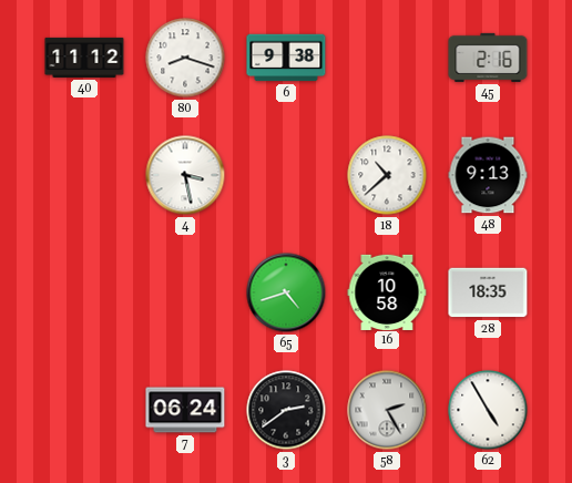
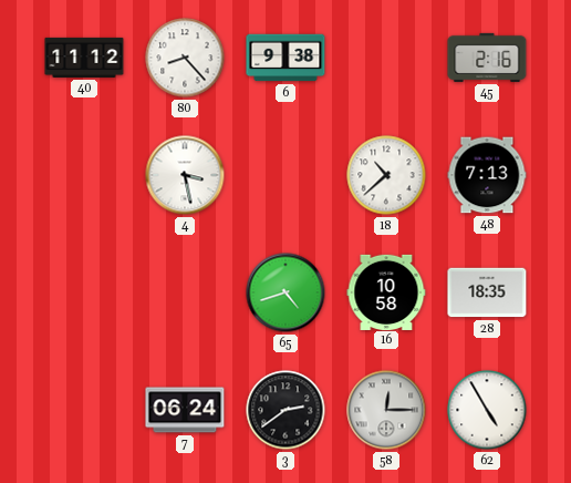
80: 8:18 -> 8:23 (185, 58)
48: 9:13 -> 7:13 (487, 175)
58: 2:25 -> 12:15 (386, 410)
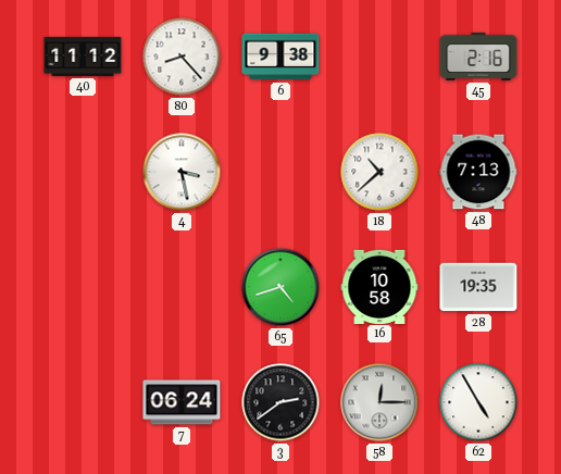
28: 18:35 -> 19:35 (478, 287)
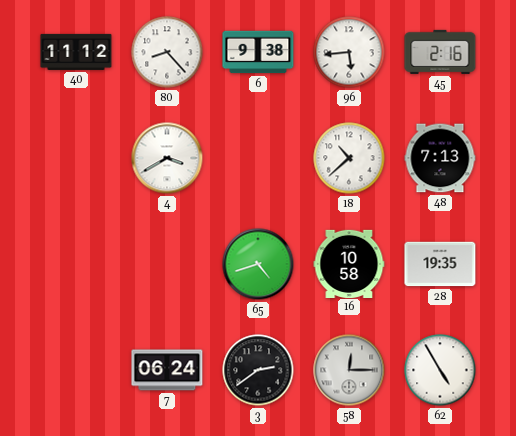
96: none -> 5:44 (349, 52)
4: 3:28 -> 3:40 (167, 158)
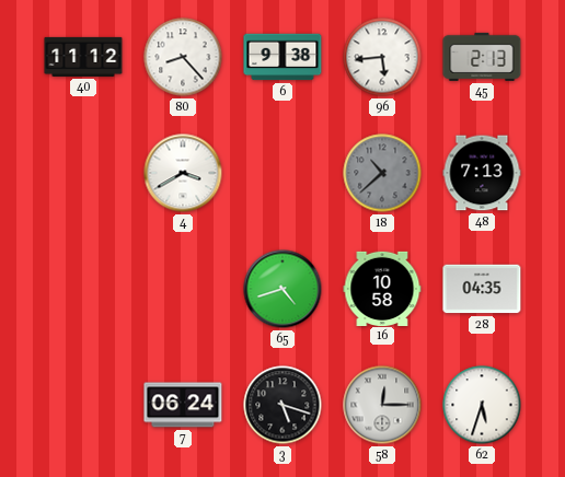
45: 2:16 -> 2:13 (482, 57)
18 dial: white -> grey (382, 173)
28: 19:35 -> 04:35 (482, 289)
3: 2:39 -> 5:18 (282, 405)
62: 4:55 -> 5:33 (482, 405)
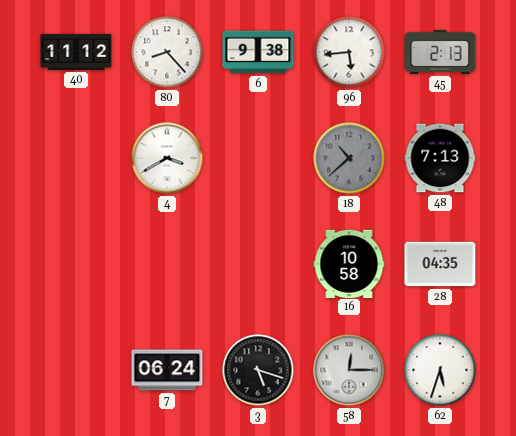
65: 4:42 -> none (282, 289)
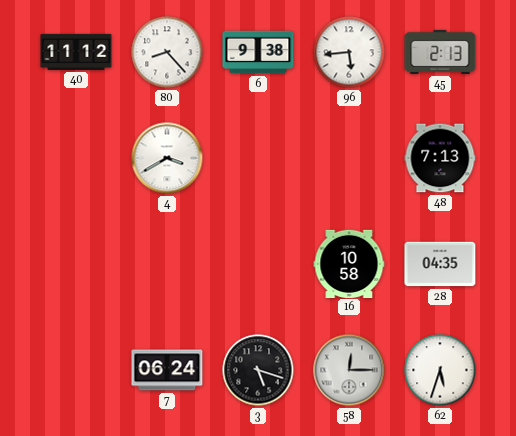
18: 10:38 -> none (349, 158)
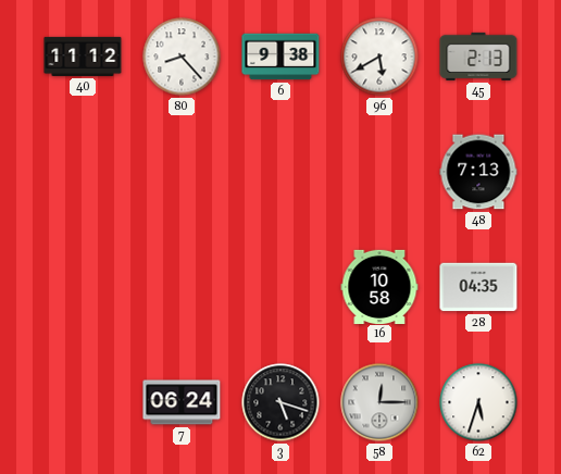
96: 5:44 -> 5:40 (379, 57)
4: 3:40 -> none (167, 158)
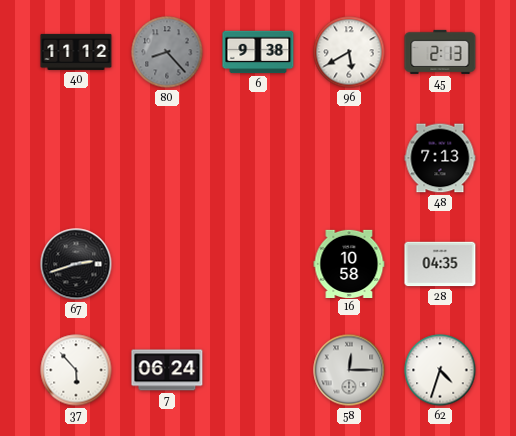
80 dial: white -> grey (167, 52)
67: none -> 2:42 (76, 264)
37: none -> 5:53 (76, 370)
3: 5:18 -> none (280, 402)
62: 5:33 -> 4:33 (440, 370)
